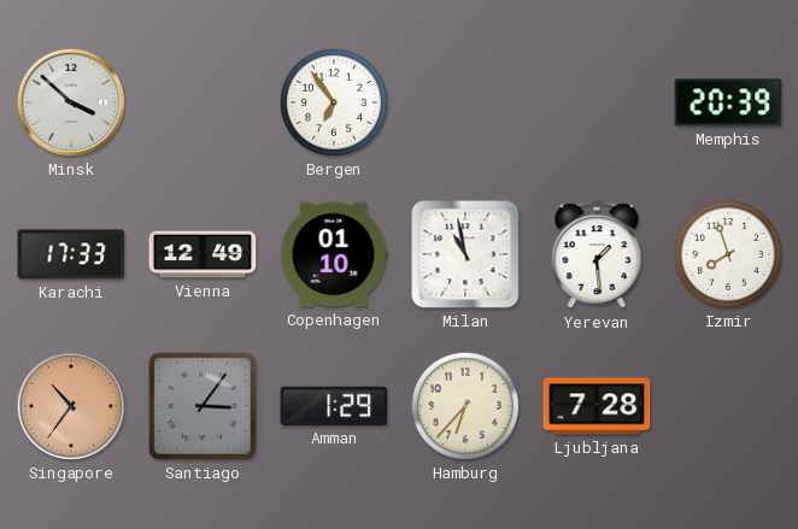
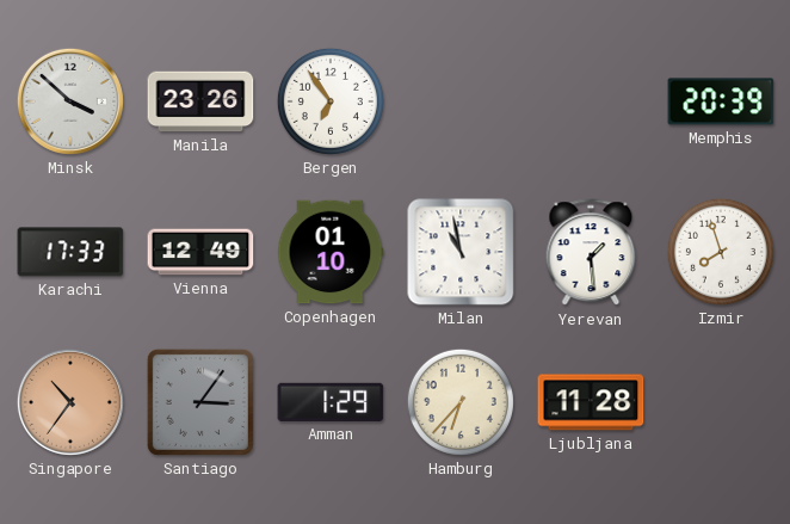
Manila: none -> 23:26 (200, 101)
Ljubljana: 7:28 -> 11:28 (591, 402)
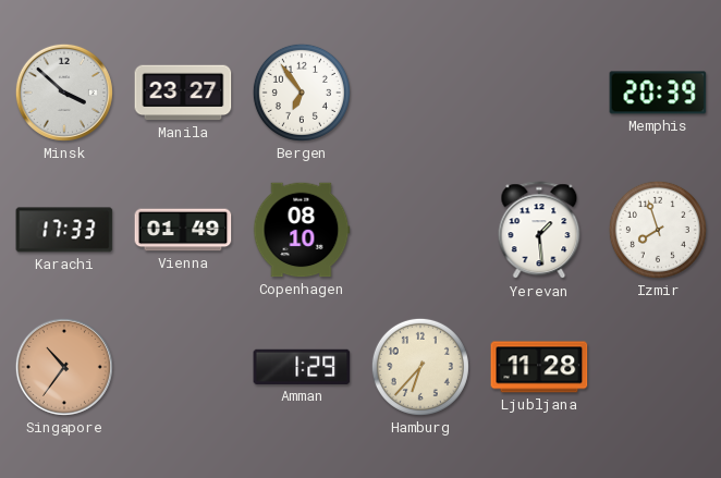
Manila: 23:26 -> 23:27 (183, 93)
Vienna: 12:49 -> 01:49 (183, 230)
Copenhagen: 01:10 -> 08:10 (302, 230)
Milan: 10:58 -> none (461, 252)
Santiago: 3:06 -> none (200, 402)
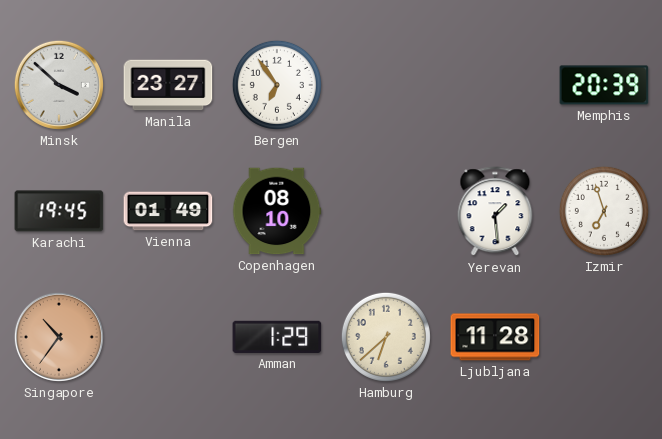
Karachi: 17:33 -> 19:45 (59, 211)
Izmir: 7:57 -> 6:57 (604, 211)
Hamburg: 6:37 -> 6:38 (386, 337)
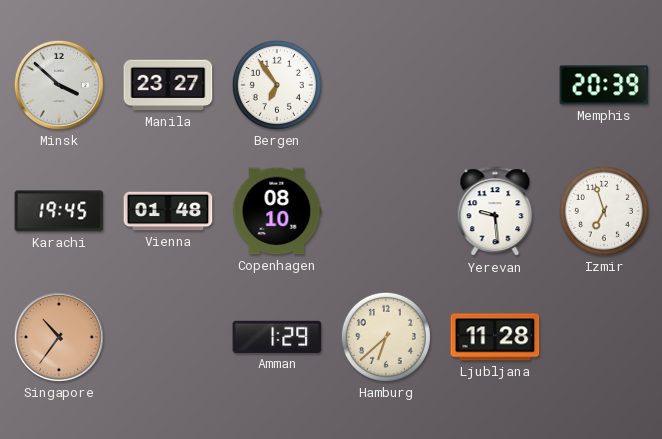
Vienna: 01:49 -> 01:48 (168, 211)
Yerevan: 1:29 -> 9:29 (495, 212)
